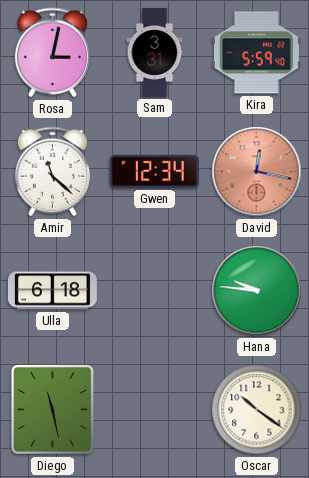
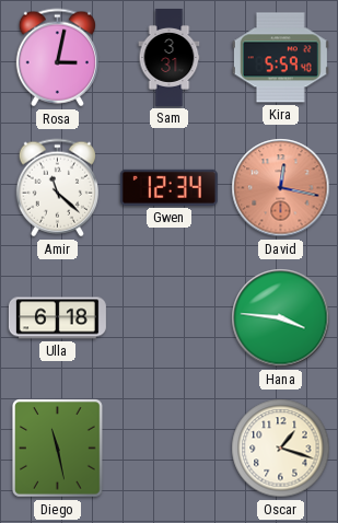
Hana: 9:46 -> 3:46 (281, 318)
Oscar: 10:21 -> 1:18 (281, 449)
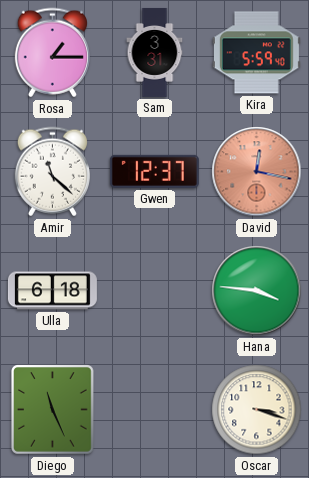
Rosa: 3:02 -> 1:15 (52, 53)
Gwen: 12:34 -> 12:37 (154, 171)
Diego: 11:28 -> 11:26 (53, 410)
Oscar: 1:18 -> 3:18 (257, 410)
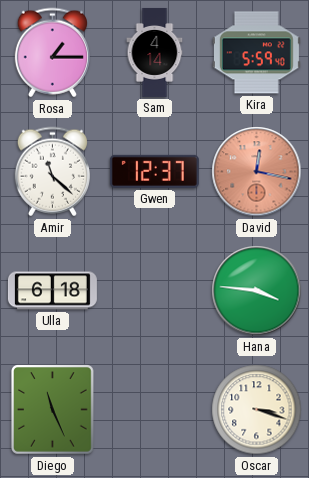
Sam: 3:31 -> 4:14 (155, 52)
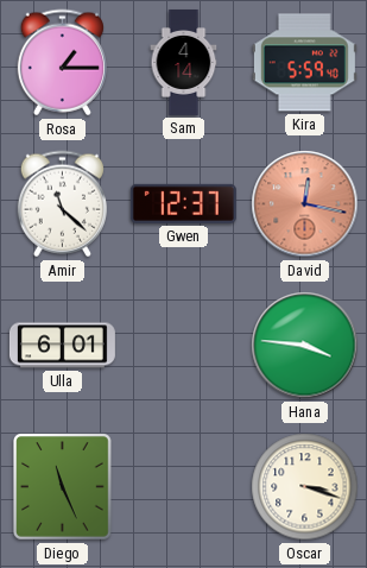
Ulla: 6:18 -> 6:01 (62, 346)
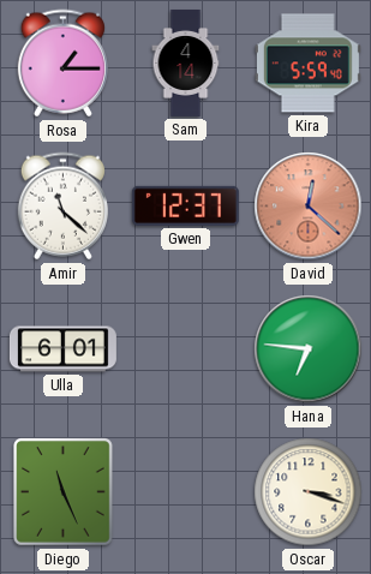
David: 12:17 -> 12:22 (309, 207)
Hana: 3:46 -> 6:46 (309, 349)
